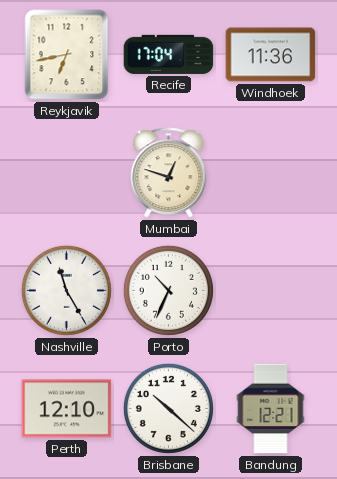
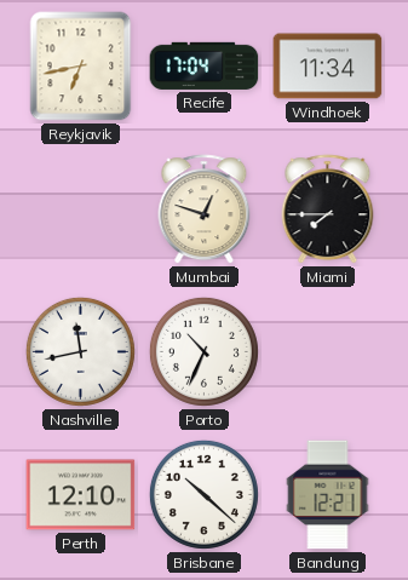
Windhoek: 11:36 -> 11:34 (328, 67)
Miami: none -> 7:45 (328, 209)
Nashville: 11:25 -> 11:43 (80, 351)
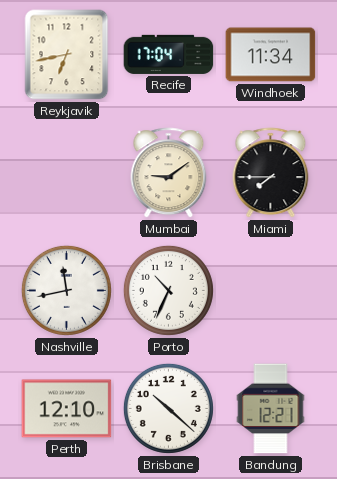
Mumbai: 12:48 -> 9:09 (169, 173)
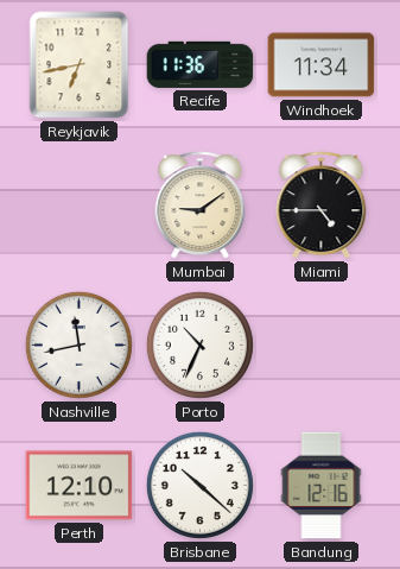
Recife: 17:04 -> 11:36 (201, 64)
Miami: 7:45 -> 4:45 (322, 206)
Bandung: 12:21 -> 12:16 (322, 486)
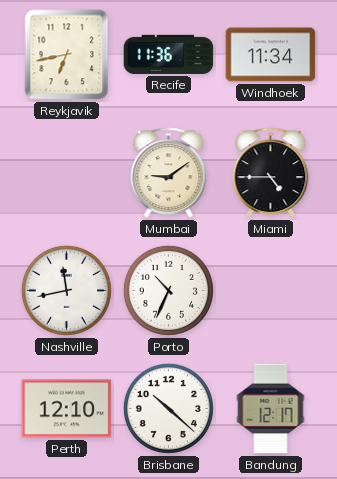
Bandung: 12:16 -> 12:17 (271, 409)
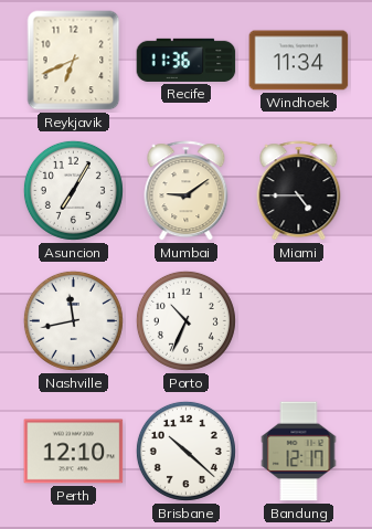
Reykjavik: 6:43 -> 6:41 (74, 61)
Asuncion: none -> 7:05 (73, 190)
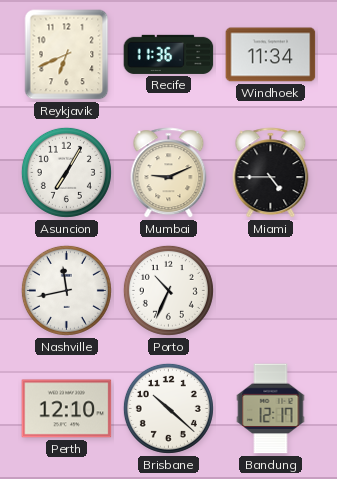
Mumbai: 9:09 -> 9:11 (169, 173)
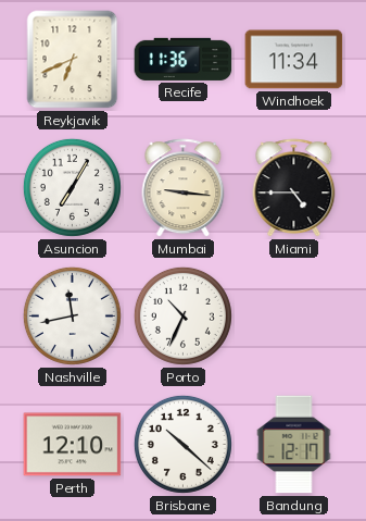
Mumbai: 9:11 -> 9:16 (184, 188)
